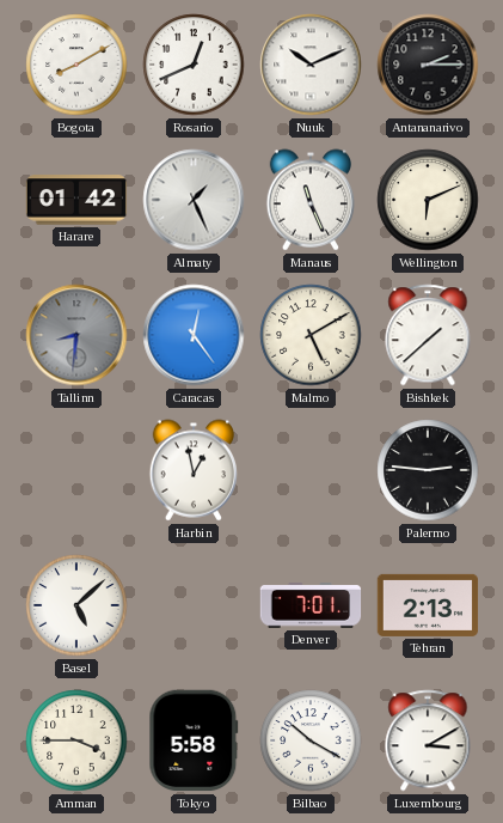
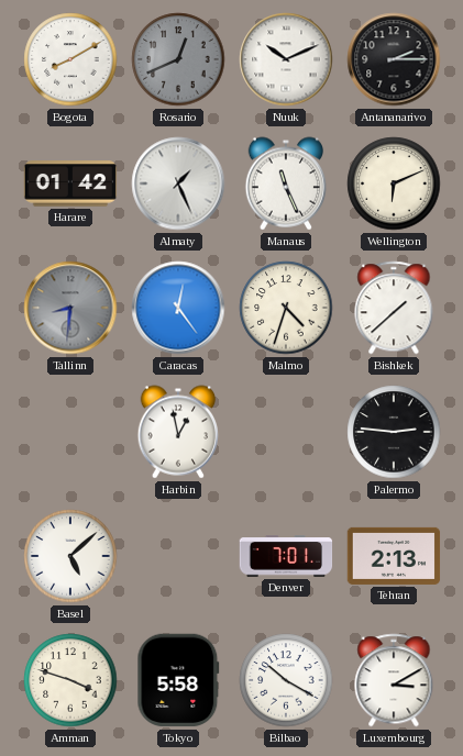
Rosario dial: white -> grey (178, 59)
Malmo: 5:10 -> 4:33 (286, 308)
Amman: 3:45 -> 3:48 (70, 680)
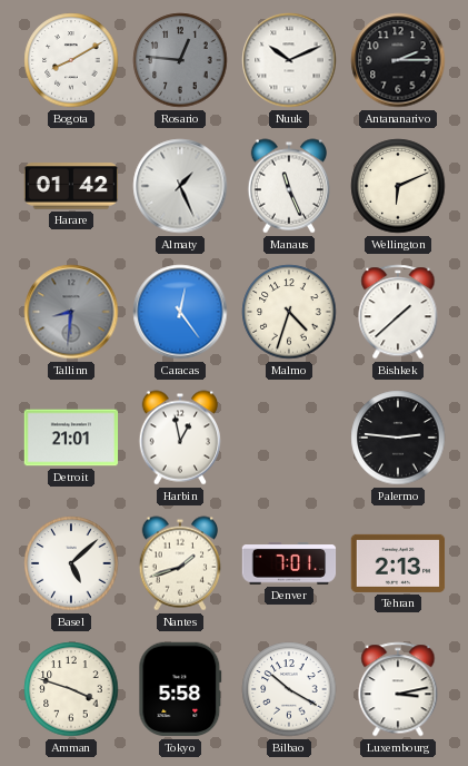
Rosario: 12:41 -> 12:46 (180, 60)
Detroit: none -> 21:01 (71, 438)
Nantes: none -> 1:42 (179, 563)
Luxembourg: 3:10 -> 3:13 (398, 689)
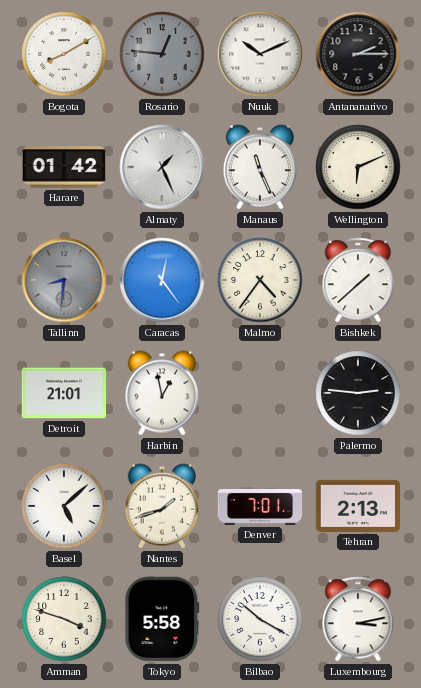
Malmo: 4:33 -> 4:36 (260, 280)
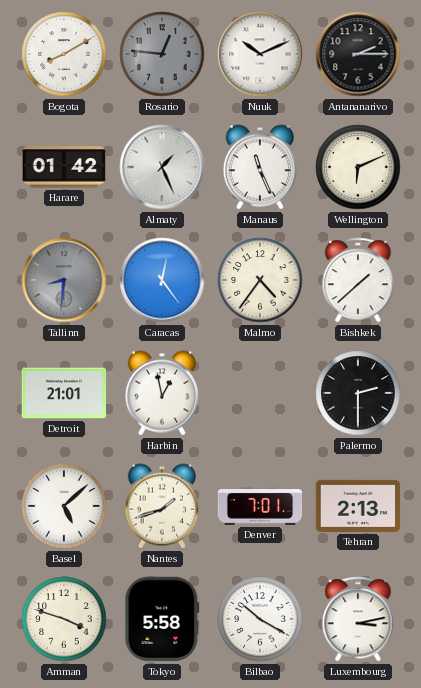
Palermo: 2:46 -> 2:30 (358, 393)
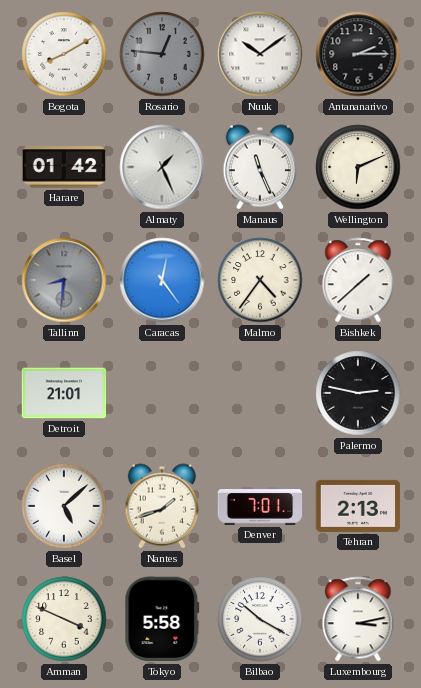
Nuuk: 10:11 -> 10:09 (260, 54)
Harbin: 12:58 -> none (161, 393)
Palermo: 2:30 -> 2:47 (358, 393)
Amman: 3:48 -> 3:49 (64, 619)
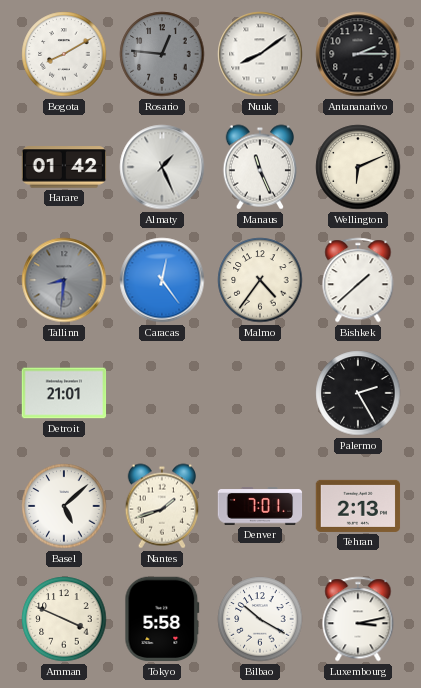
Nuuk: 10:09 -> 8:09 (260, 54)
Palermo: 2:47 -> 2:25 (358, 393)
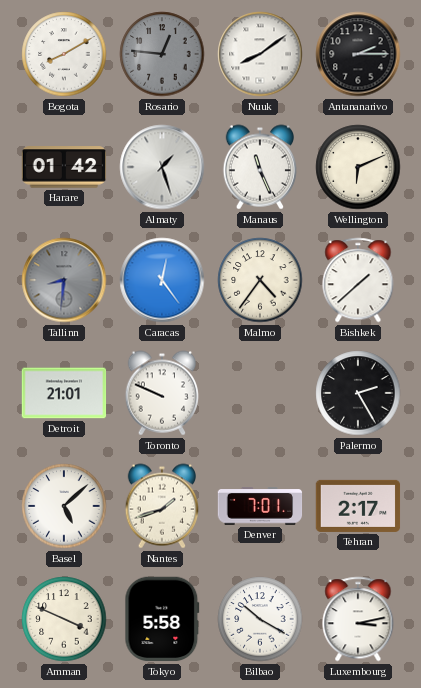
Almaty: 1:26 -> 1:27 (162, 167)
Toronto: none -> 9:49 (161, 393)
Tehran: 2:13 -> 2:17 (358, 506)
